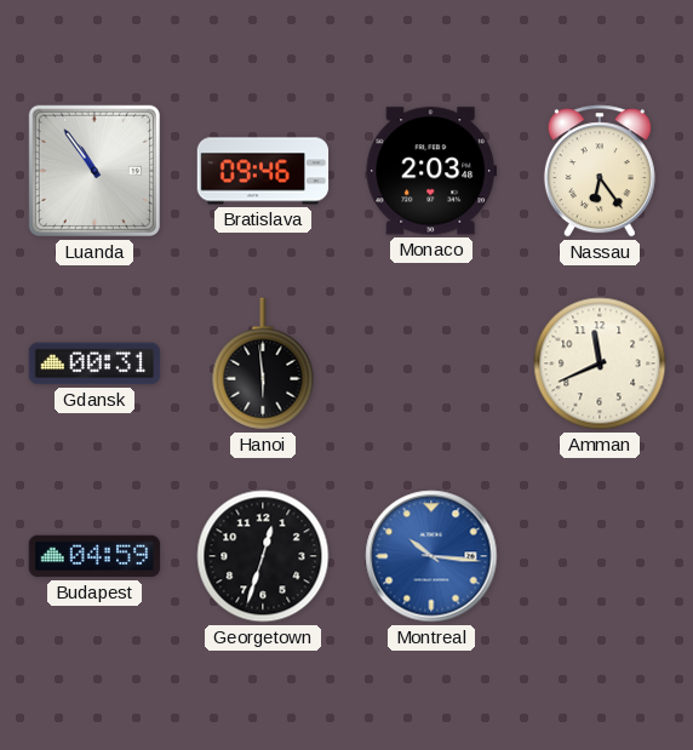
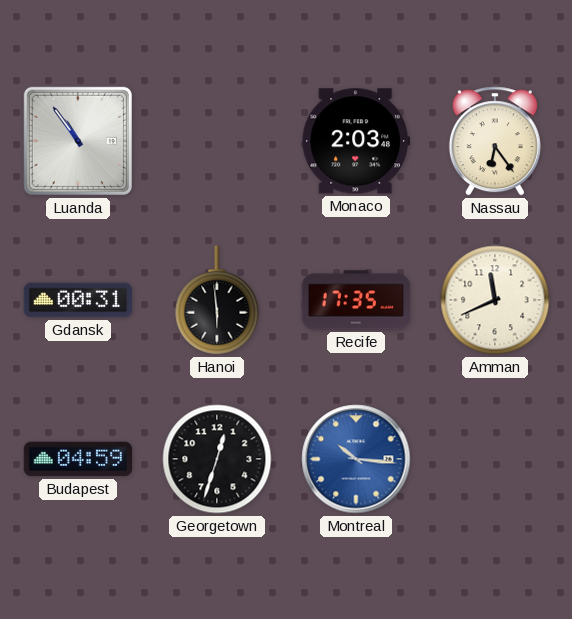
Bratislava: 09:46 -> none (263, 171)
Recife: none -> 17:35 (356, 300)
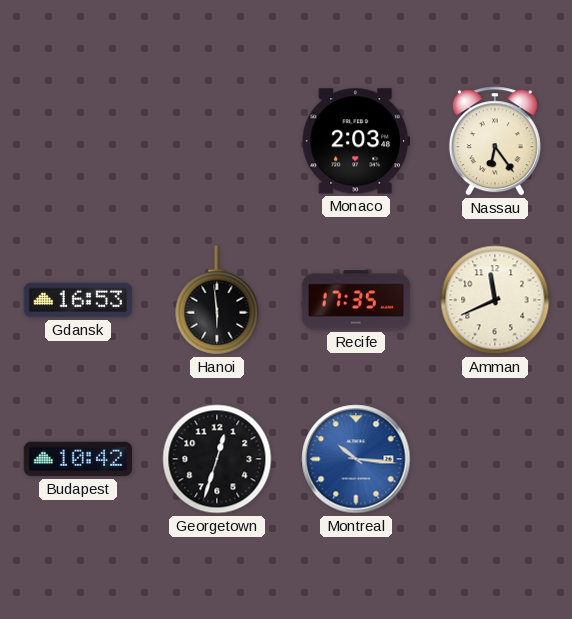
Luanda: 10:54 -> none (78, 141)
Gdansk: 00:31 -> 16:53 (78, 300)
Budapest: 04:59 -> 10:42 (78, 459)
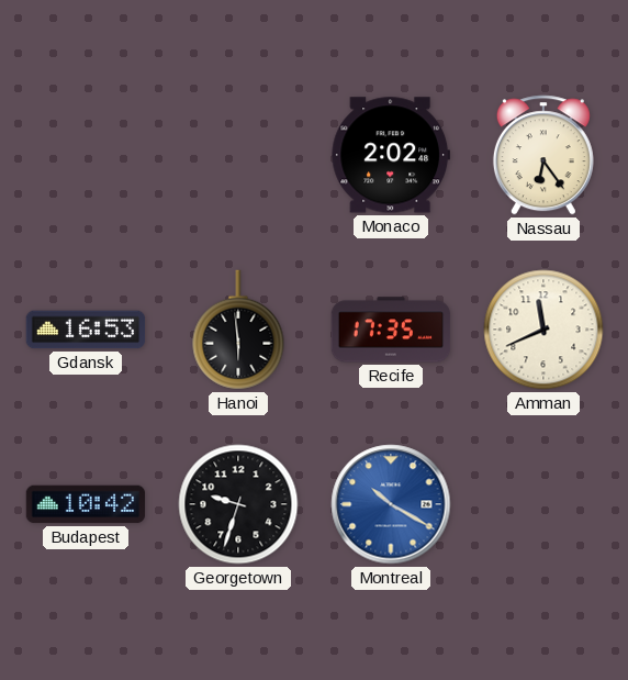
Monaco: 2:03 -> 2:02 (390, 155)
Georgetown: 12:33 -> 9:33 (238, 504)
Montreal: 10:16 -> 10:20 (391, 504)
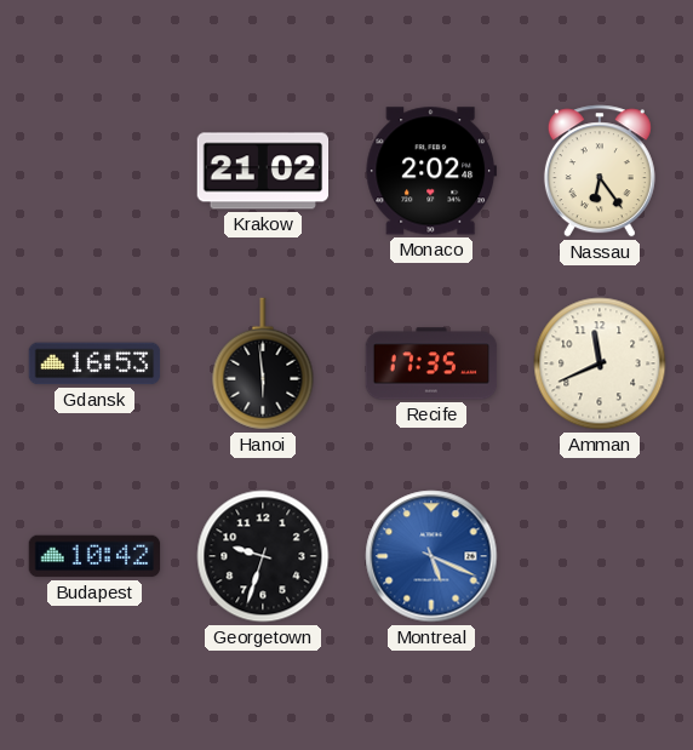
Krakow: none -> 21:02 (263, 171)
Montreal: 10:20 -> 5:19 (431, 556)
